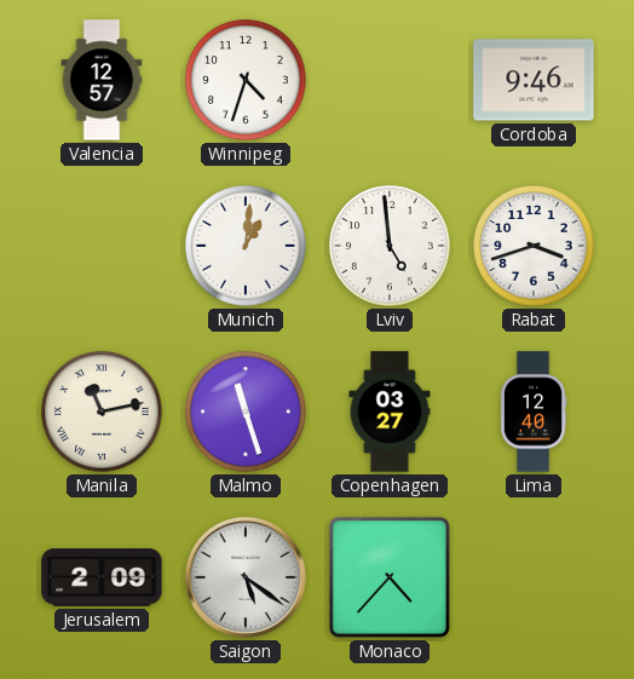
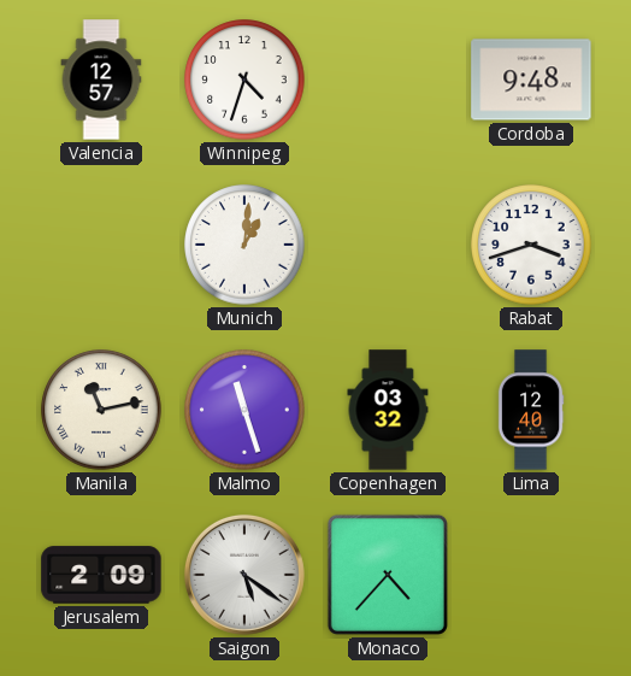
Cordoba: 9:46 -> 9:48 (531, 80)
Lviv: 4:59 -> none (390, 246)
Copenhagen: 03:27 -> 03:32 (388, 410)
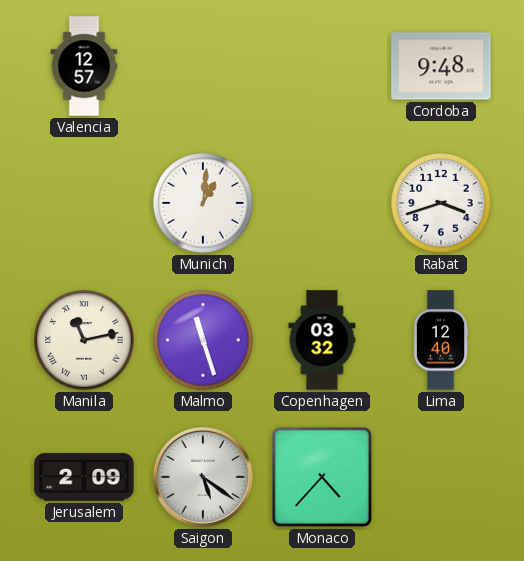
Winnipeg: 4:33 -> none (244, 80)
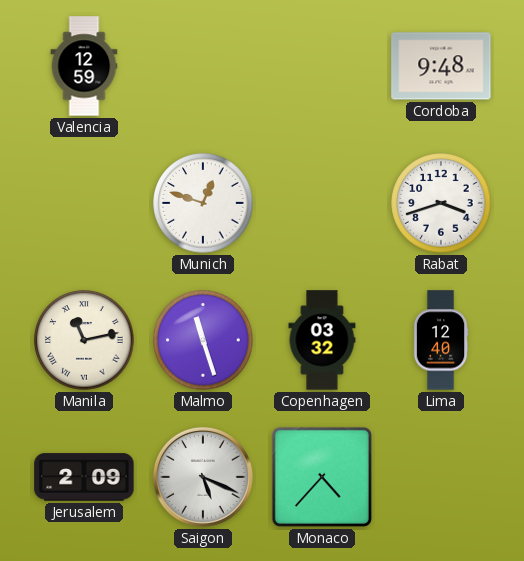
Valencia: 12:57 -> 12:59 (84, 66)
Munich: 1:01 -> 12:48 (203, 203)
Saigon: 5:21 -> 5:19 (203, 477)
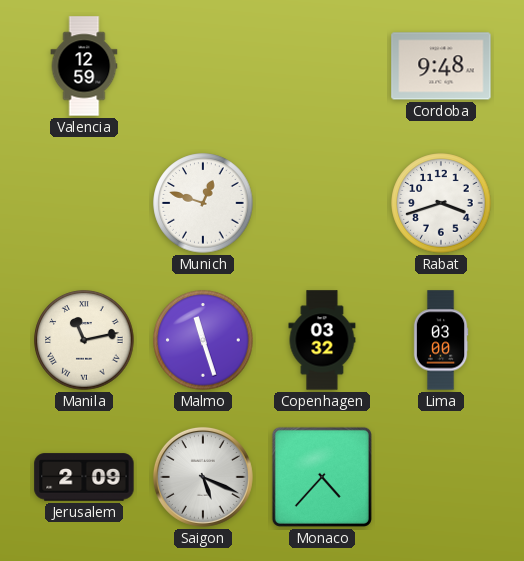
Lima: 12:40 -> 03:00 (441, 340)
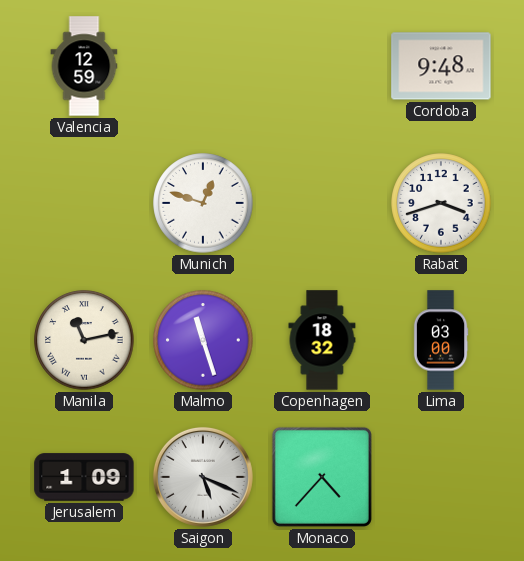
Copenhagen: 03:32 -> 18:32 (322, 340)
Jerusalem: 2:09 -> 1:09 (84, 477)
